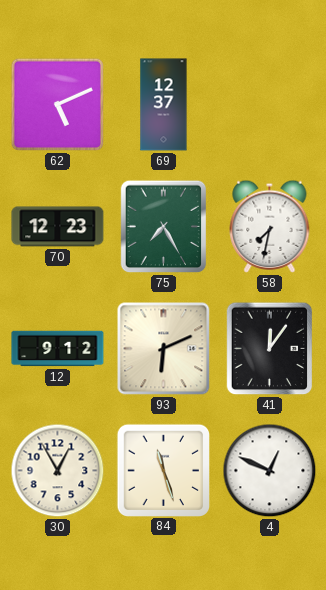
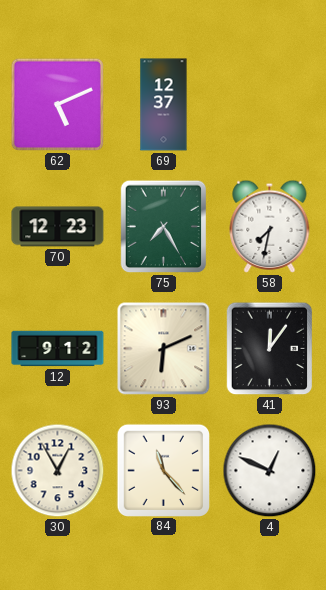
84: 11:27 -> 11:23 (163, 470)
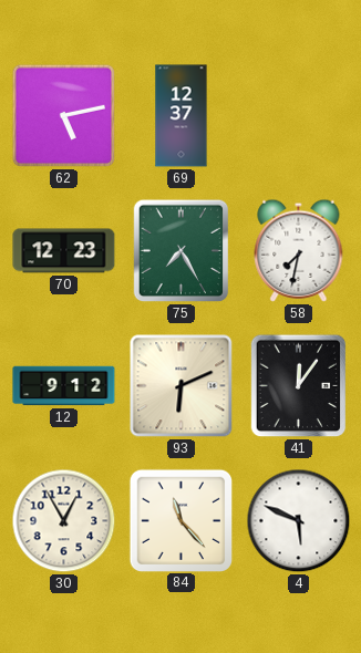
62: 5:11 -> 5:13 (63, 115)
4: 12:49 -> 5:49 (299, 521)
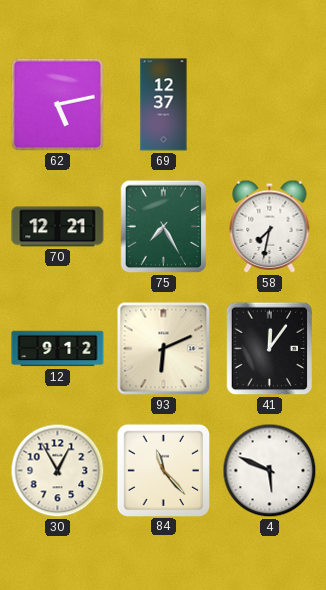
70: 12:23 -> 12:21 (58, 227)
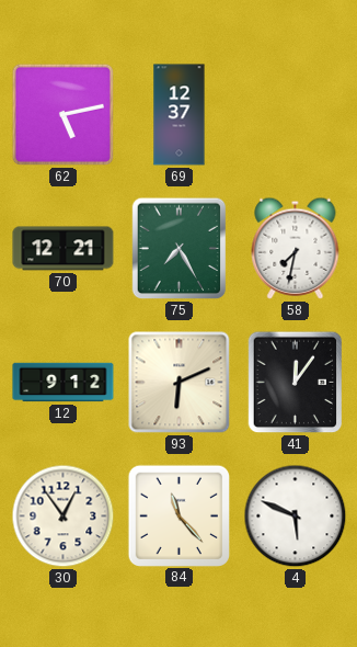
30: 12:55 -> 12:54 (64, 517)
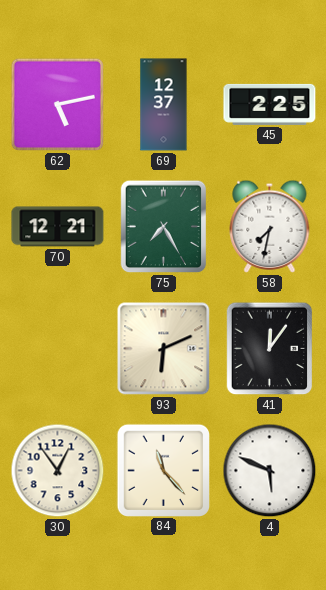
45: none -> 2:25 (270, 104)
12: 9:12 -> none (64, 383)
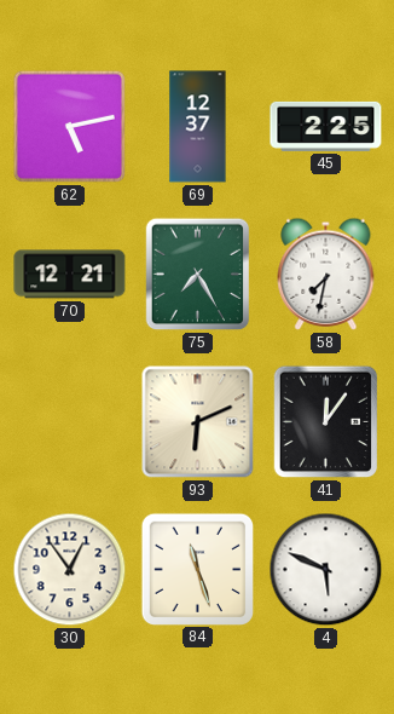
84: 11:23 -> 11:27 (197, 569)
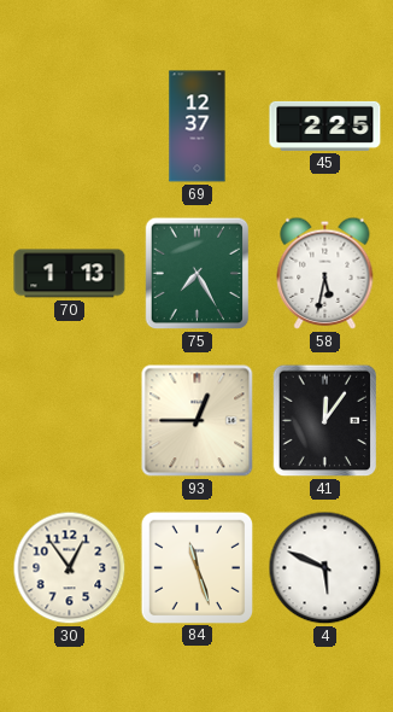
62: 5:13 -> none (69, 126)
70: 12:21 -> 1:13 (70, 274)
58: 7:32 -> 5:32 (325, 273)
93: 6:11 -> 12:45 (198, 421)
